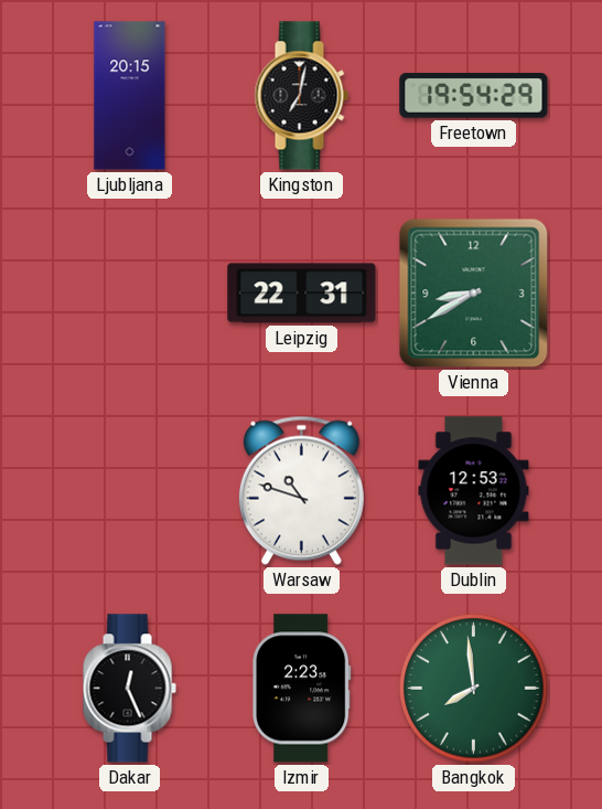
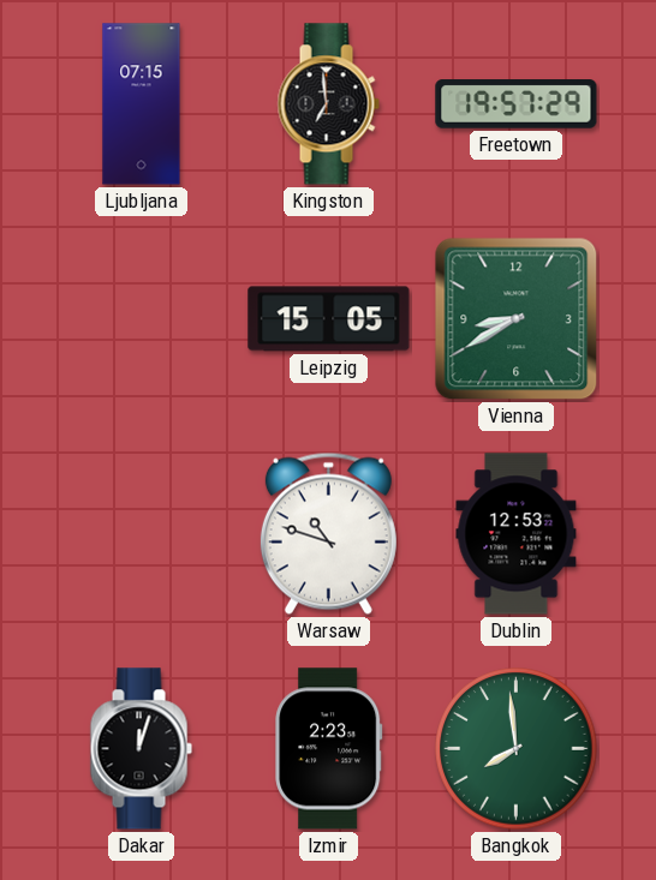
Ljubljana: 20:15 -> 07:15 (142, 104)
Kingston: 7:02 -> 6:59 (328, 104)
Freetown: 19:54 -> 19:57 (517, 104)
Leipzig: 22:31 -> 15:05 (329, 319)
Dakar: 12:26 -> 12:03 (141, 749)
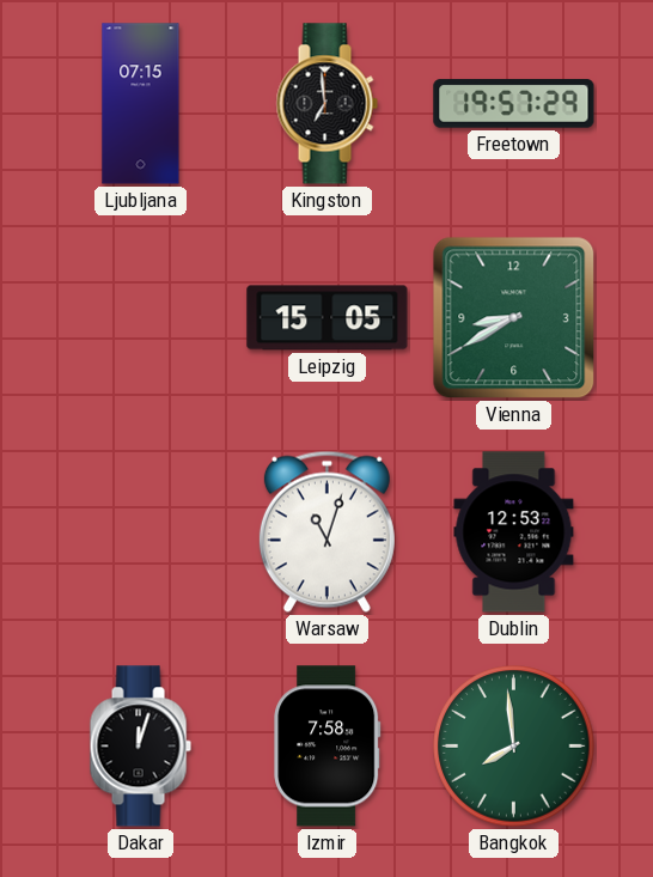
Warsaw: 10:48 -> 11:03 (326, 531)
Izmir: 2:23 -> 7:58 (328, 747)
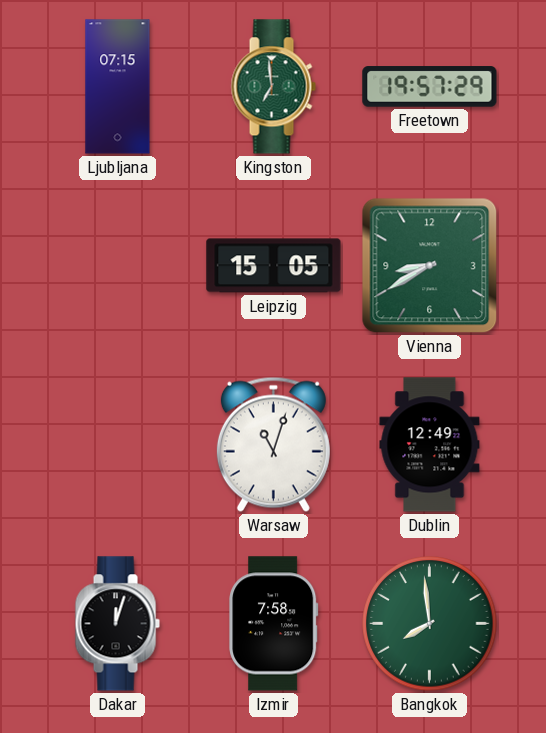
Kingston dial: black -> green (273, 87)
Dublin: 12:53 -> 12:49 (430, 445)
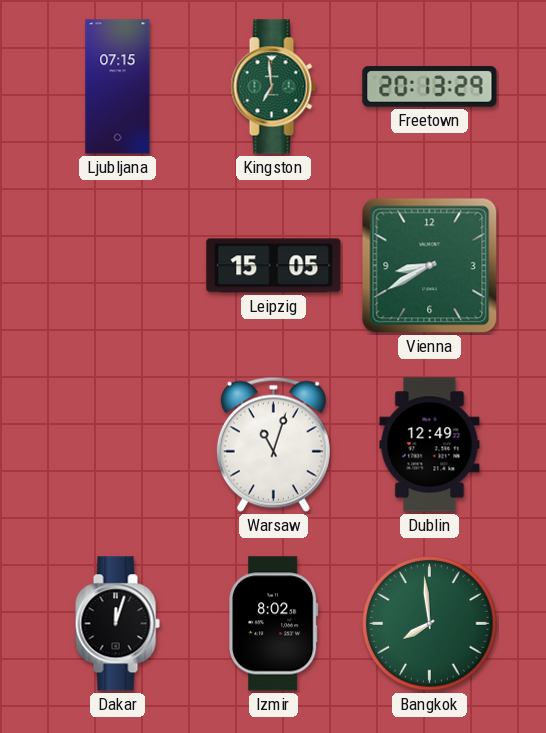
Freetown: 19:57 -> 20:13 (430, 87)
Izmir: 7:58 -> 8:02 (274, 624)
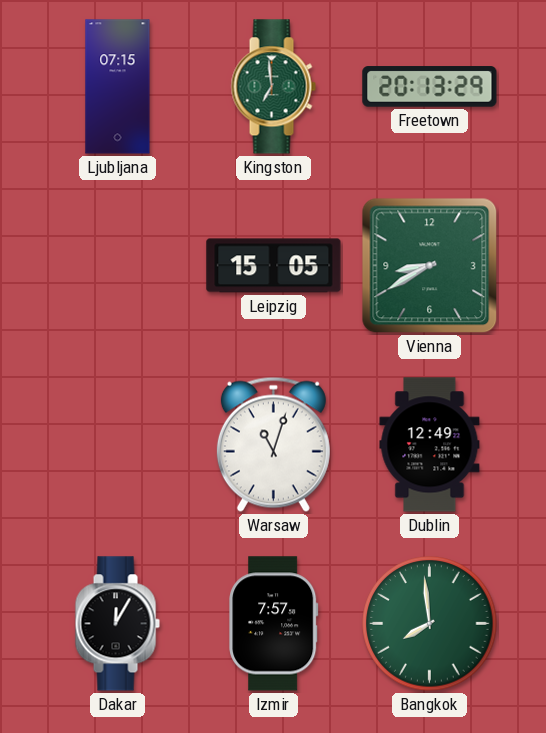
Dakar: 12:03 -> 12:05 (117, 624)
Izmir: 8:02 -> 7:57 (274, 624)
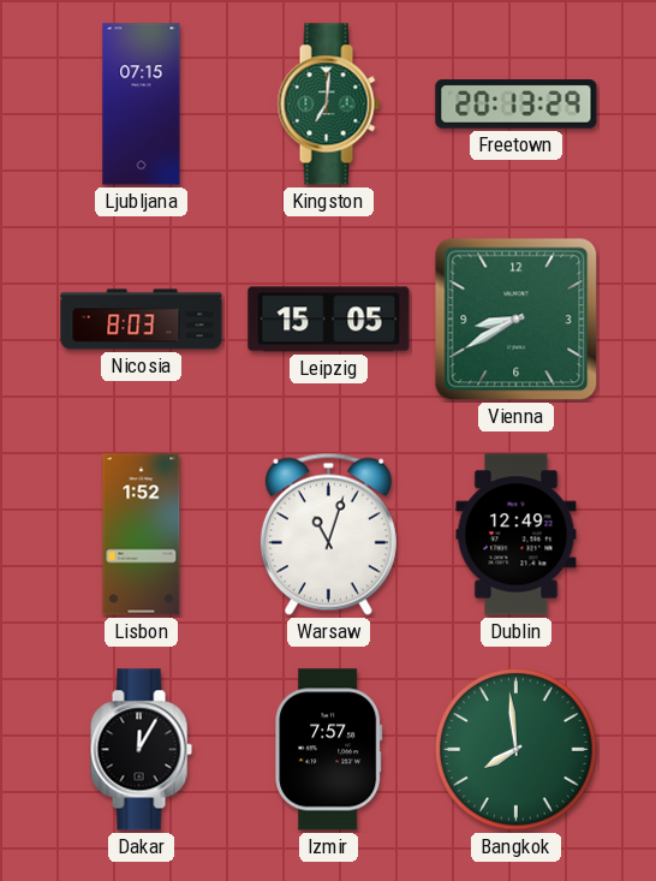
Kingston: 6:59 -> 7:01 (328, 105)
Nicosia: none -> 8:03 (142, 320)
Lisbon: none -> 1:52 (142, 535)
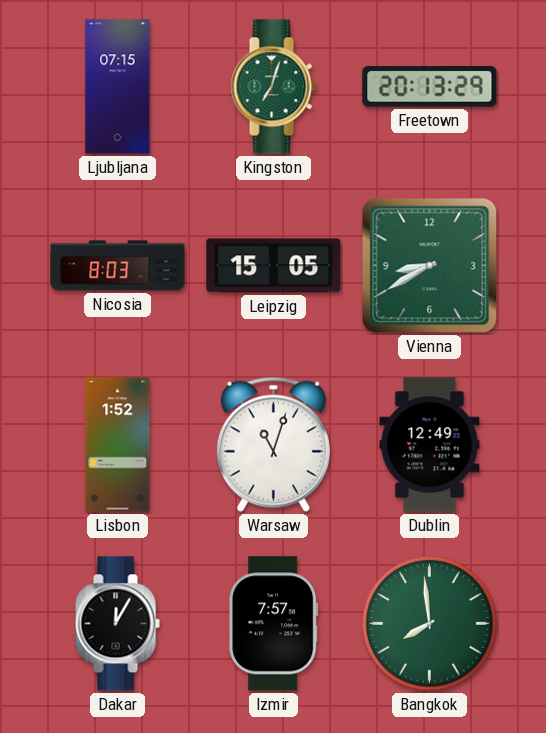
Kingston: 7:01 -> 7:03 (273, 87)
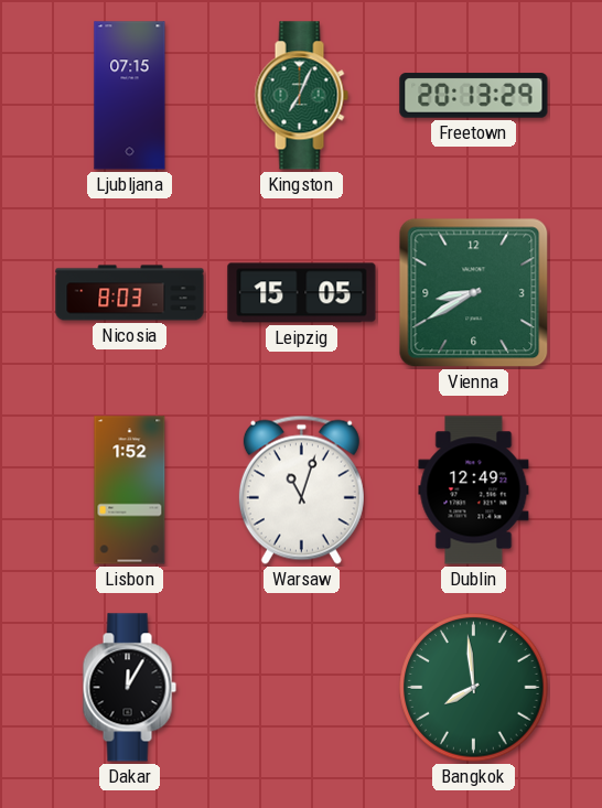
Kingston: 7:03 -> 7:04 (301, 96)
Izmir: 7:57 -> none (274, 624)
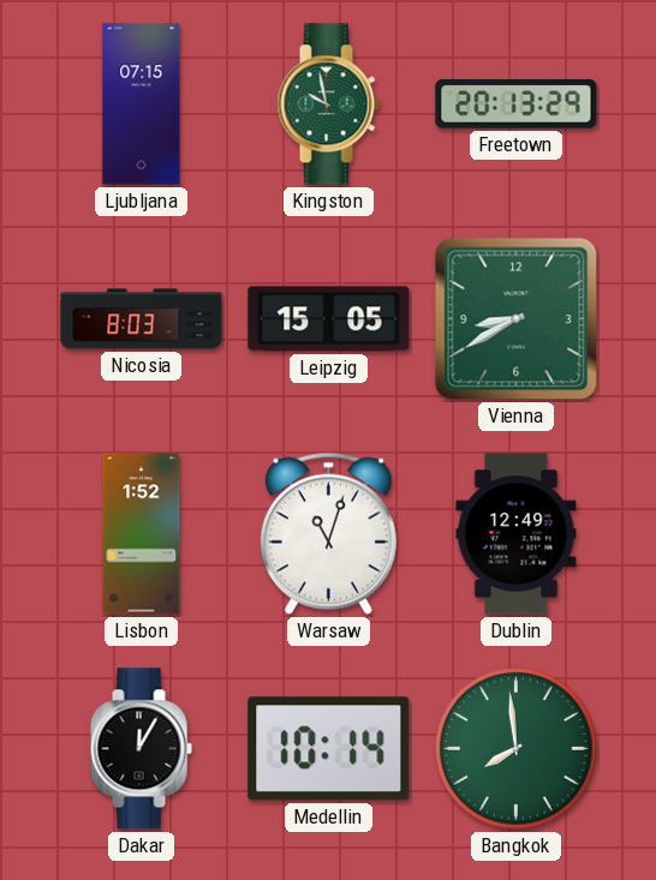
Kingston: 7:04 -> 9:58 (328, 104)
Medellin: none -> 10:14 (329, 749)
